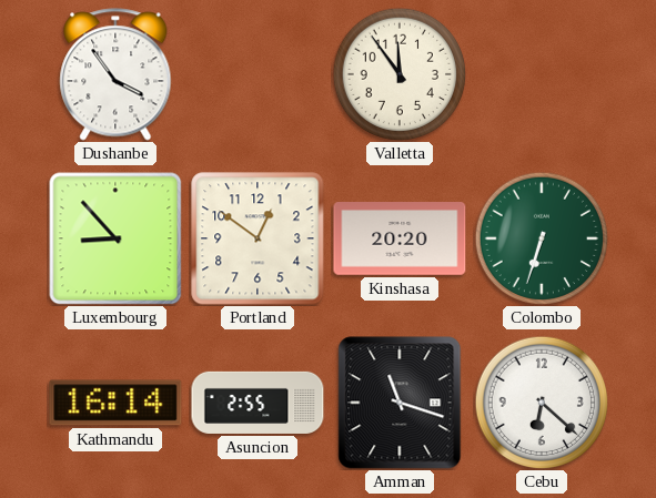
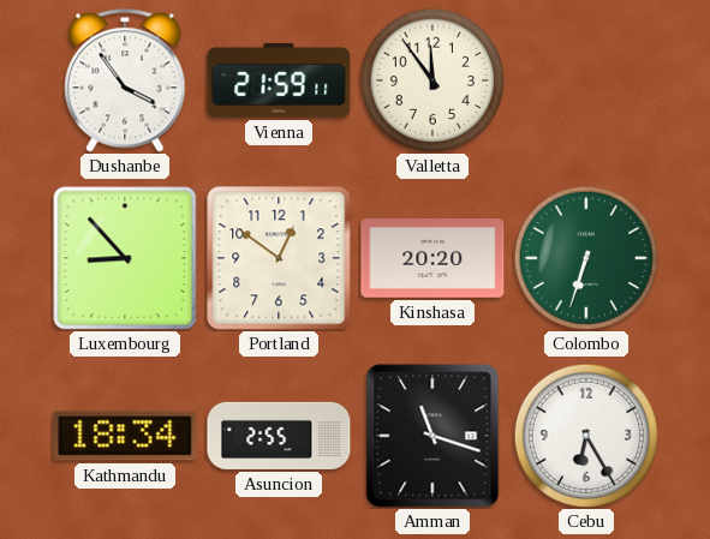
Vienna: none -> 21:59 (279, 80)
Kathmandu: 16:14 -> 18:34 (125, 436)
Cebu: 6:22 -> 6:25 (586, 436)
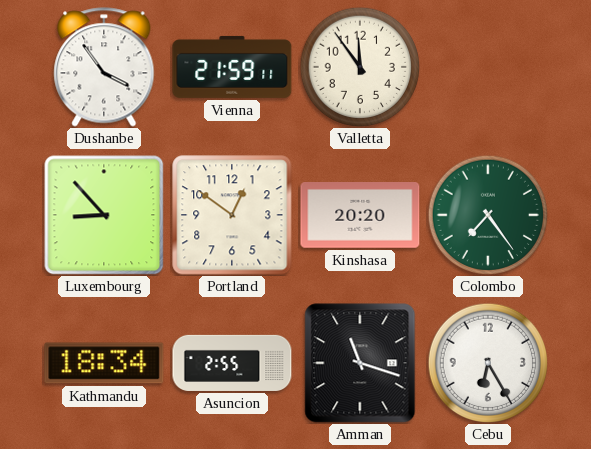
Colombo: 6:33 -> 7:24 (488, 215)
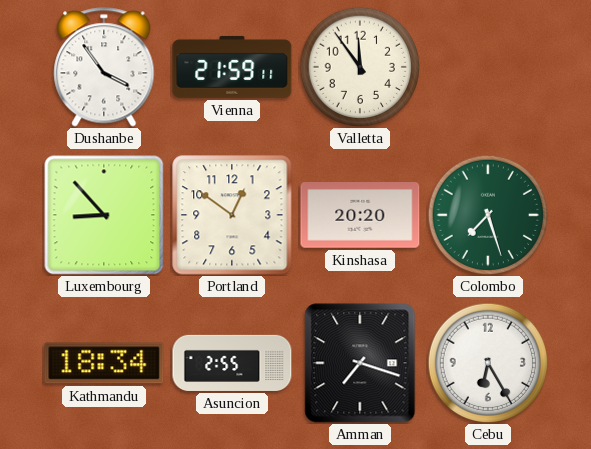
Colombo: 7:24 -> 7:27 (488, 215)
Amman: 11:18 -> 7:18 (360, 363)
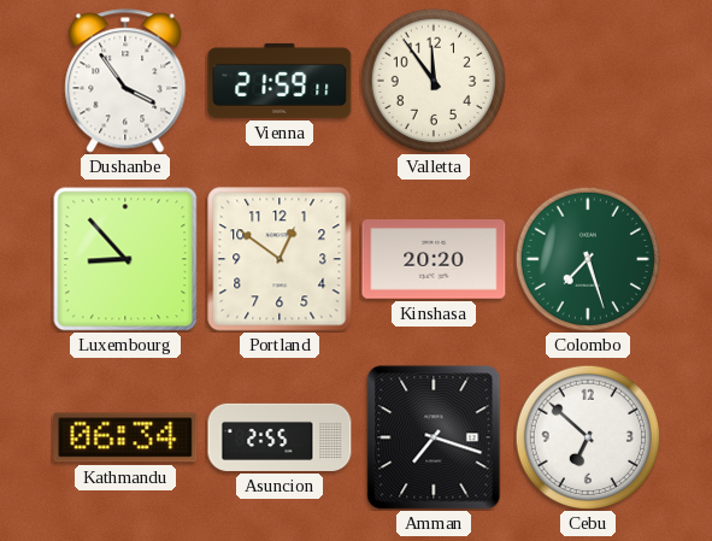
Kathmandu: 18:34 -> 06:34 (125, 437)
Cebu: 6:25 -> 6:52 (588, 437)
